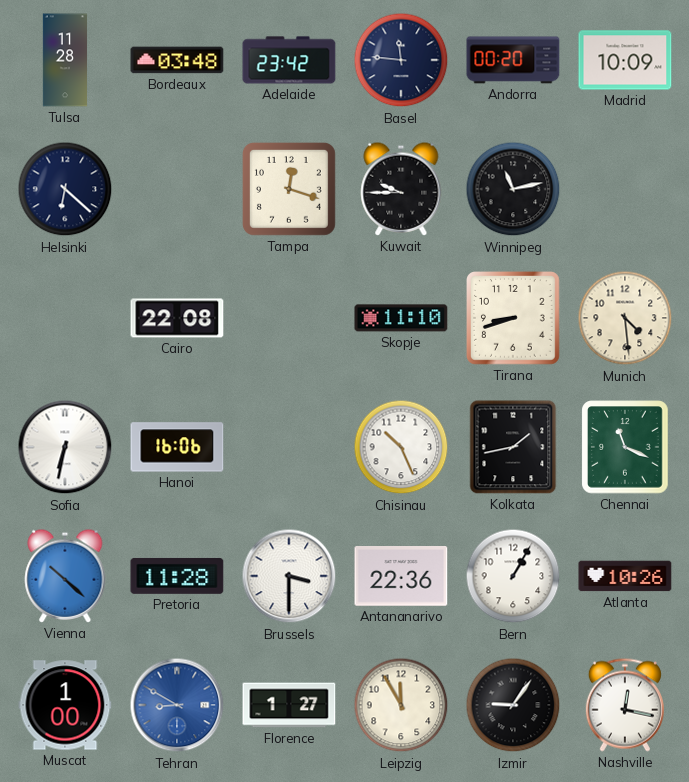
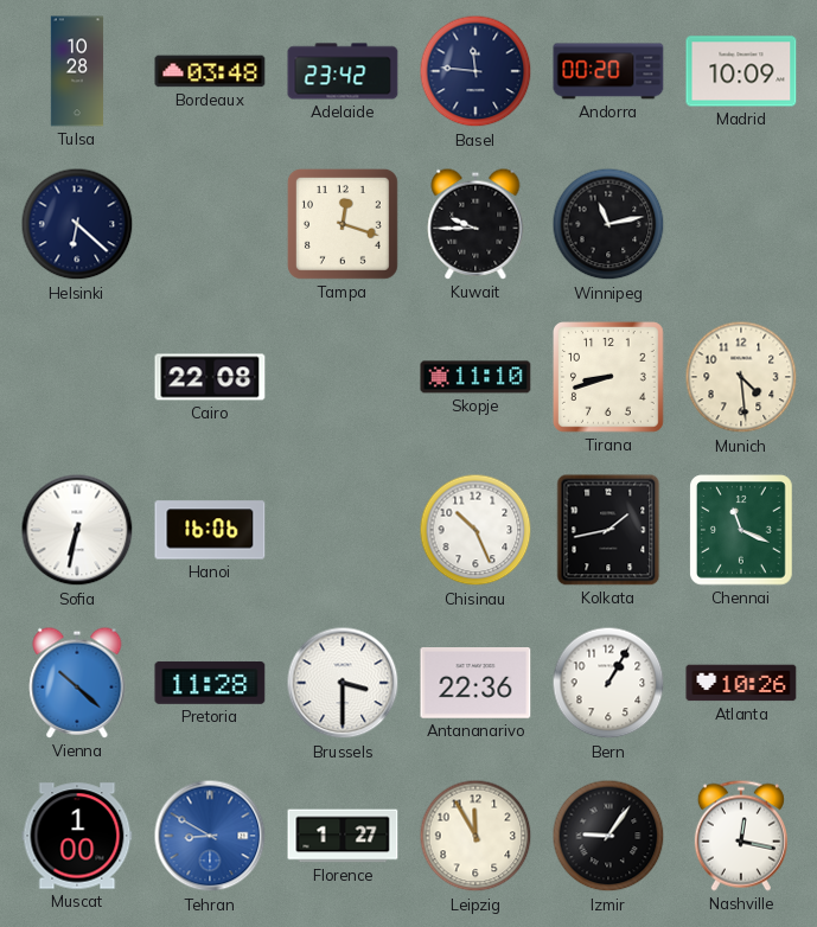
Tulsa: 11:28 -> 10:28 (77, 71)
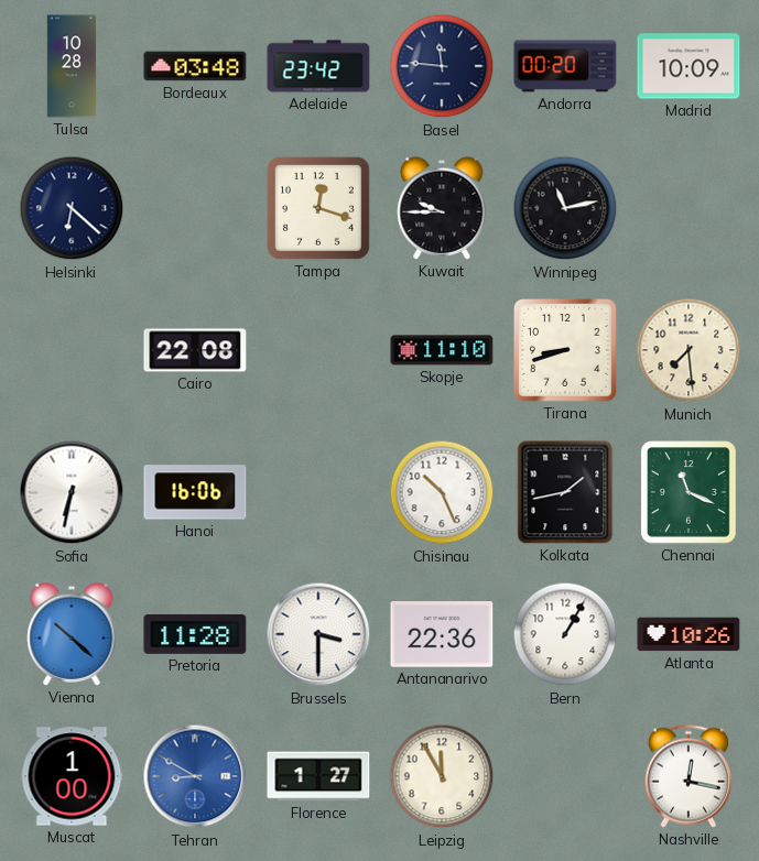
Munich: 4:29 -> 7:29 (688, 350)
Izmir: 9:06 -> none (608, 836)
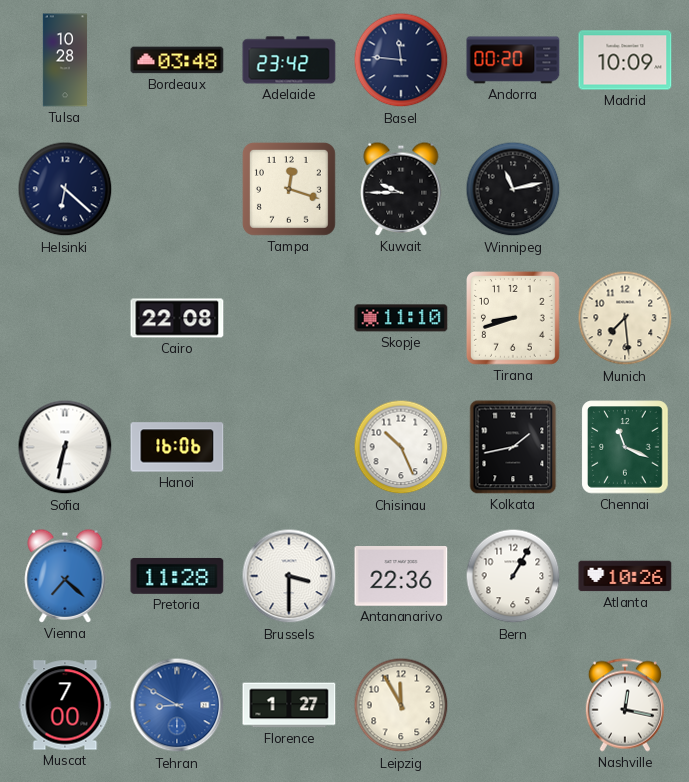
Vienna: 10:22 -> 7:22 (65, 576)
Muscat: 1:00 -> 7:00 (65, 705)
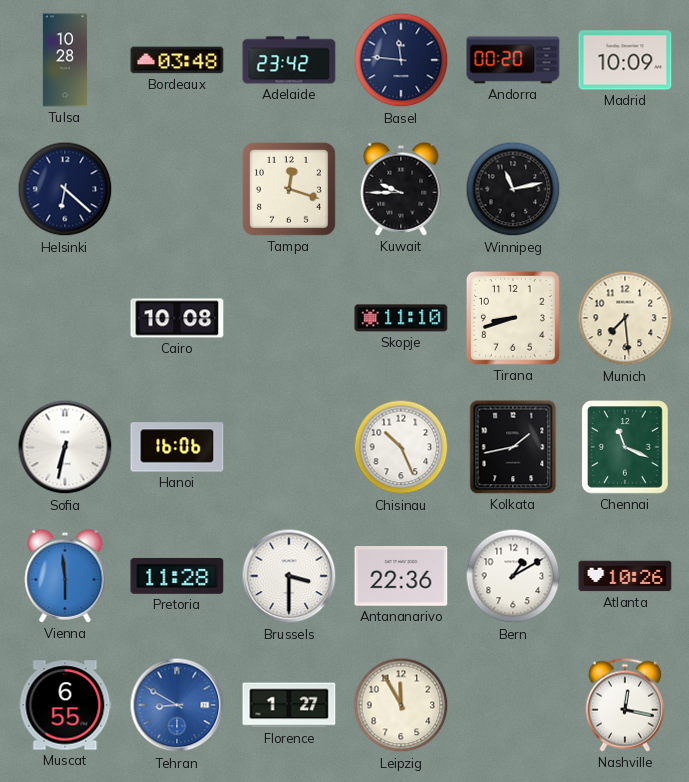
Cairo: 22:08 -> 10:08 (177, 318)
Vienna: 7:22 -> 5:59 (65, 576)
Bern: 1:05 -> 1:10 (513, 576)
Muscat: 7:00 -> 6:55 (65, 705)
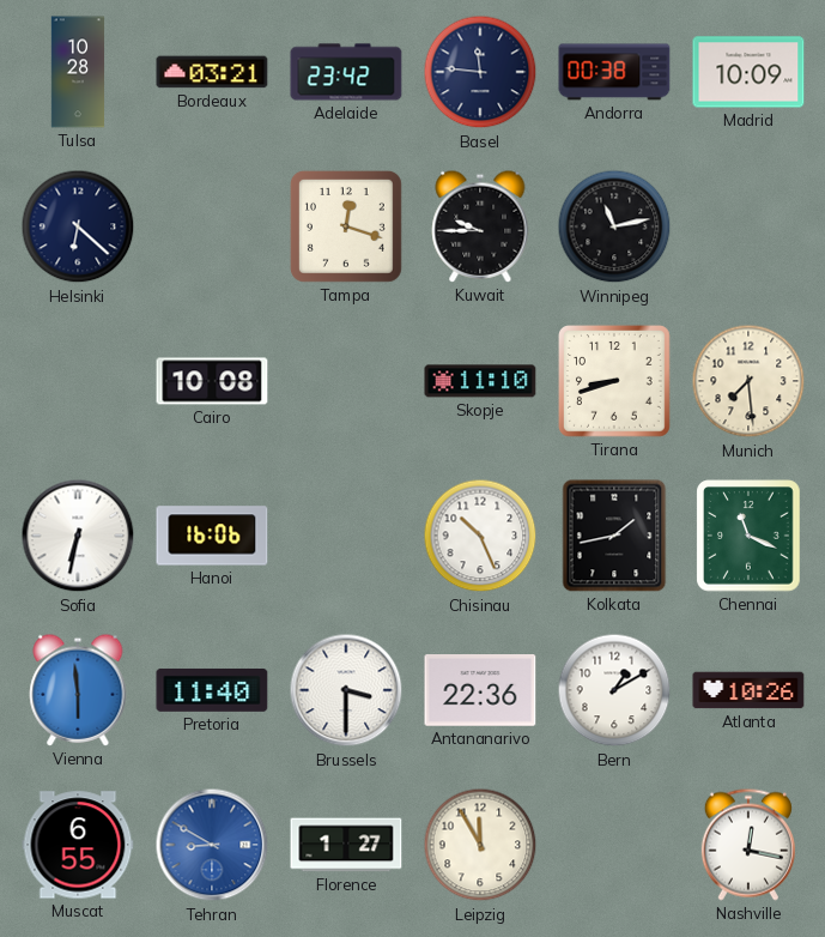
Bordeaux: 03:48 -> 03:21 (212, 72)
Andorra: 00:20 -> 00:38 (614, 72)
Pretoria: 11:28 -> 11:40 (212, 690)
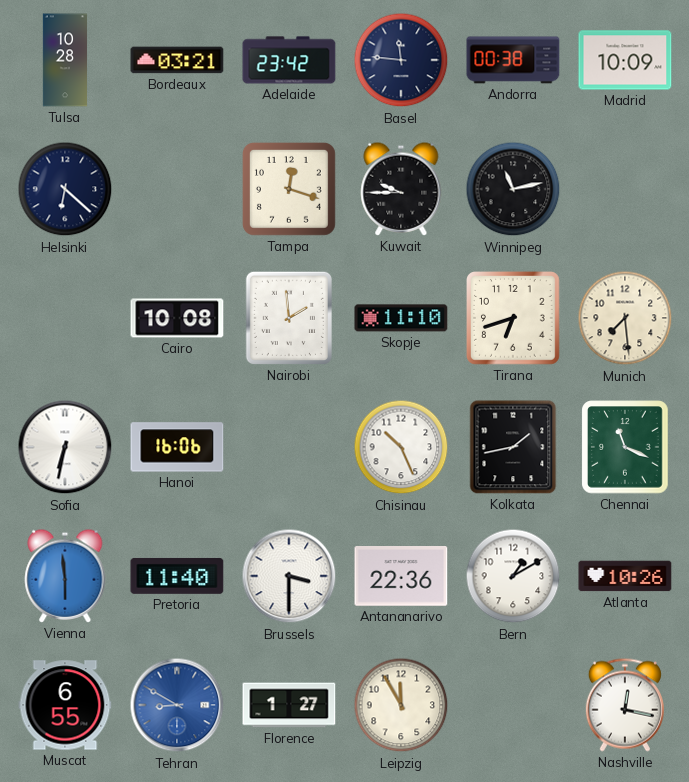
Nairobi: none -> 1:59 (289, 318)
Tirana: 8:42 -> 6:42 (514, 319)
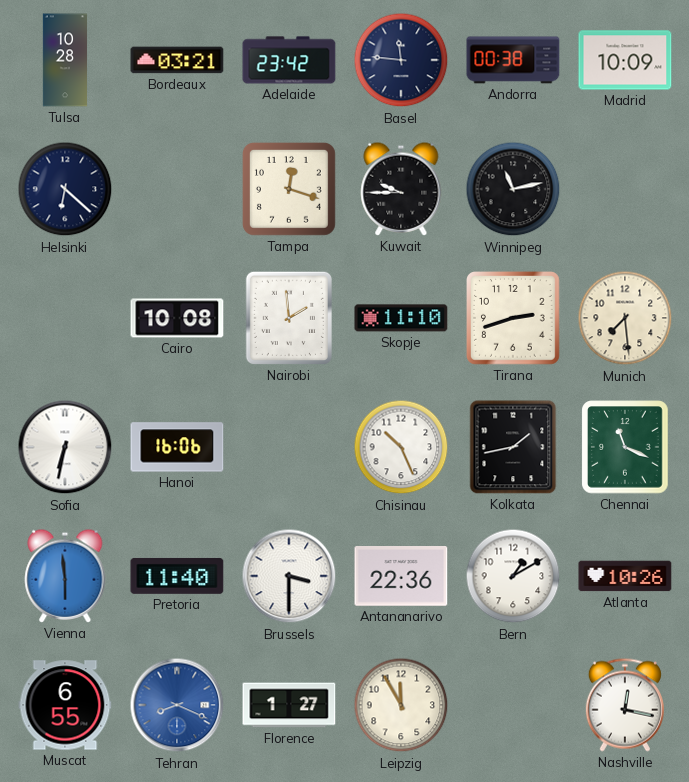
Tirana: 6:42 -> 2:42 (514, 319)
Tehran: 8:50 -> 8:19 (177, 705)
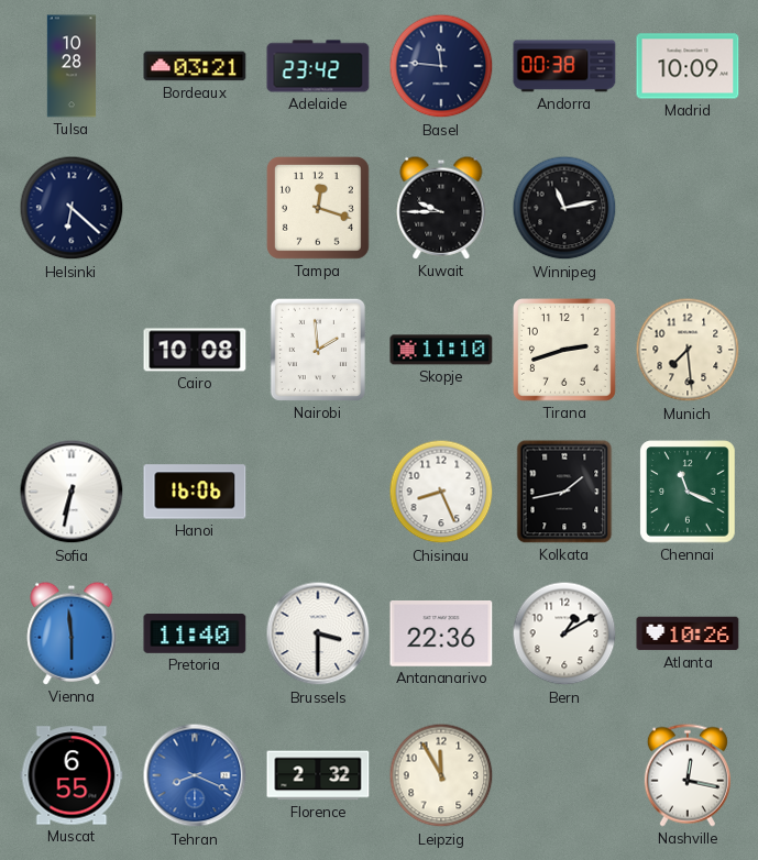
Chisinau: 10:26 -> 8:26 (441, 492)
Florence: 1:27 -> 2:32 (318, 775)
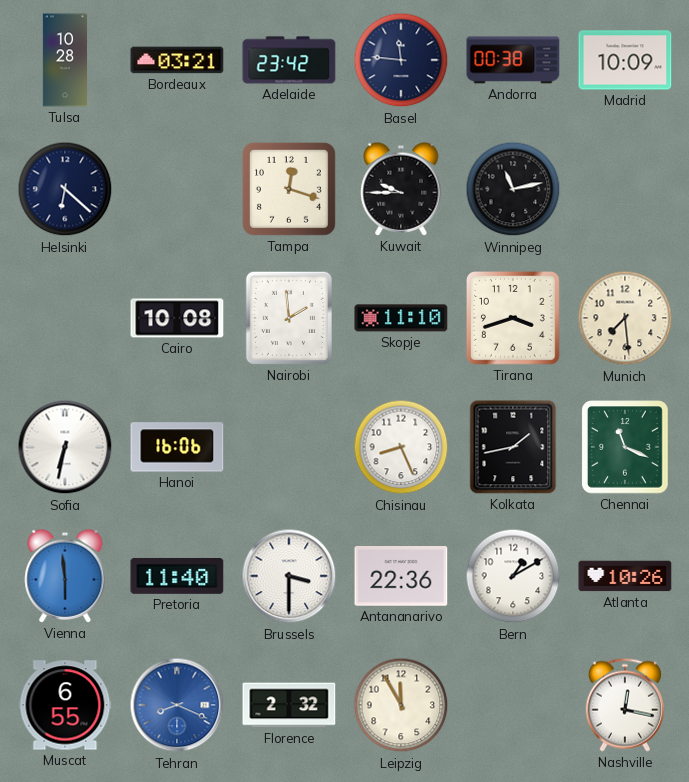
Tirana: 2:42 -> 3:42 (514, 319)
